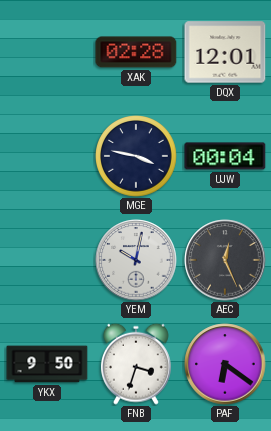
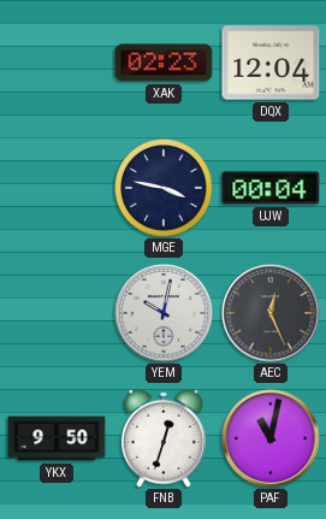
XAK: 02:28 -> 02:23 (164, 63)
DQX: 12:01 -> 12:04 (271, 63)
FNB: 3:33 -> 12:33 (164, 438)
PAF: 6:21 -> 11:02 (271, 438)
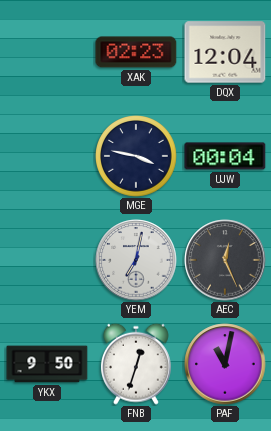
YEM: 10:02 -> 7:02 (136, 260)
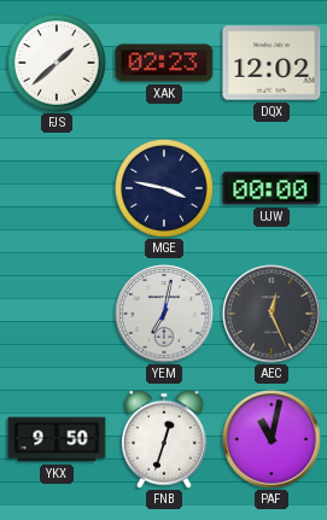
FJS: none -> 1:38 (58, 64)
DQX: 12:04 -> 12:02 (271, 63)
UJW: 00:04 -> 00:00 (271, 188)
